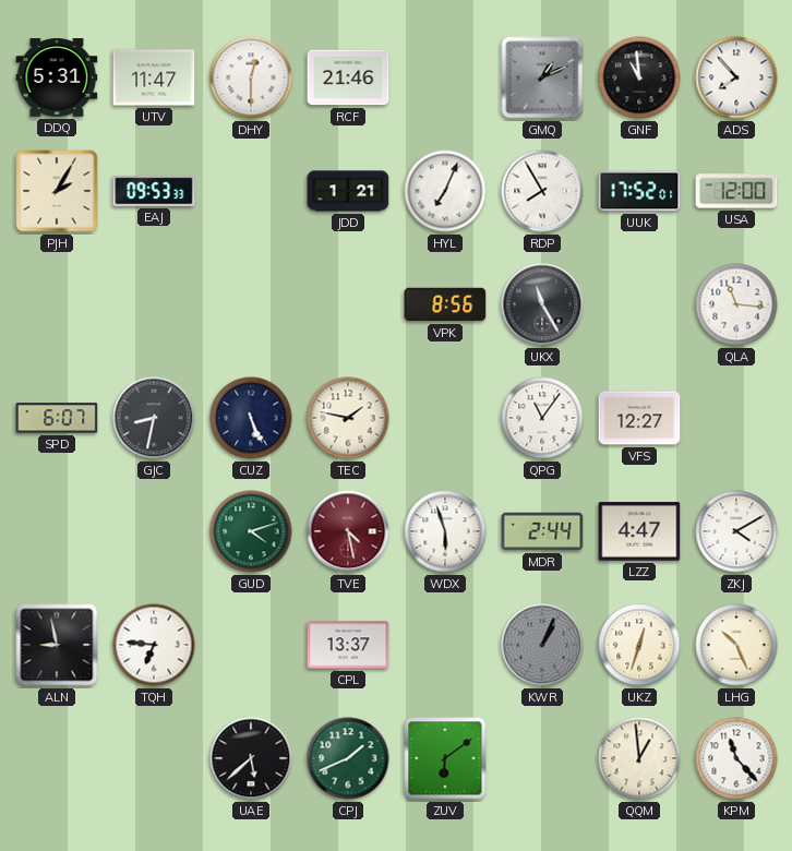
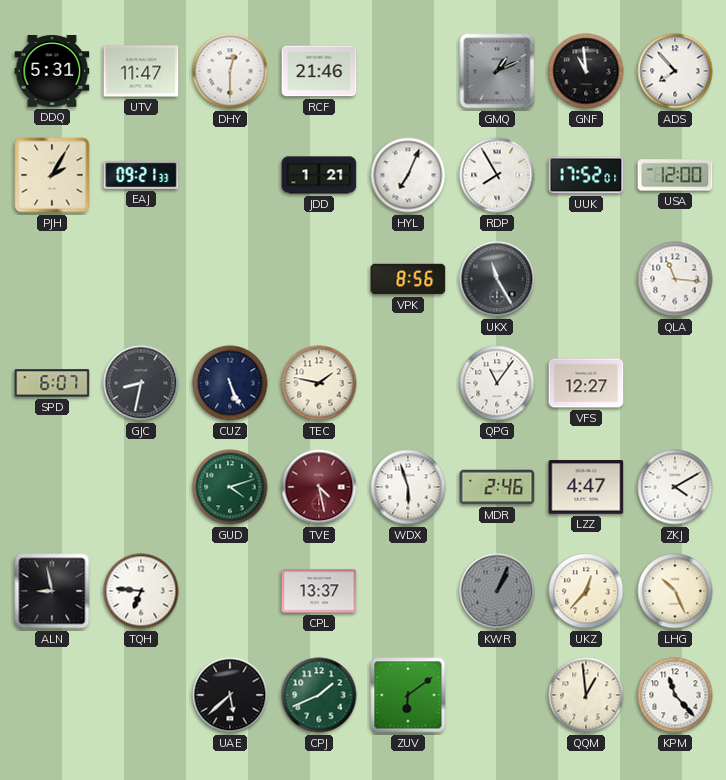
EAJ: 09:53 -> 09:21 (141, 175)
MDR: 2:44 -> 2:46 (497, 487)
UKZ: 12:33 -> 12:37 (586, 591)
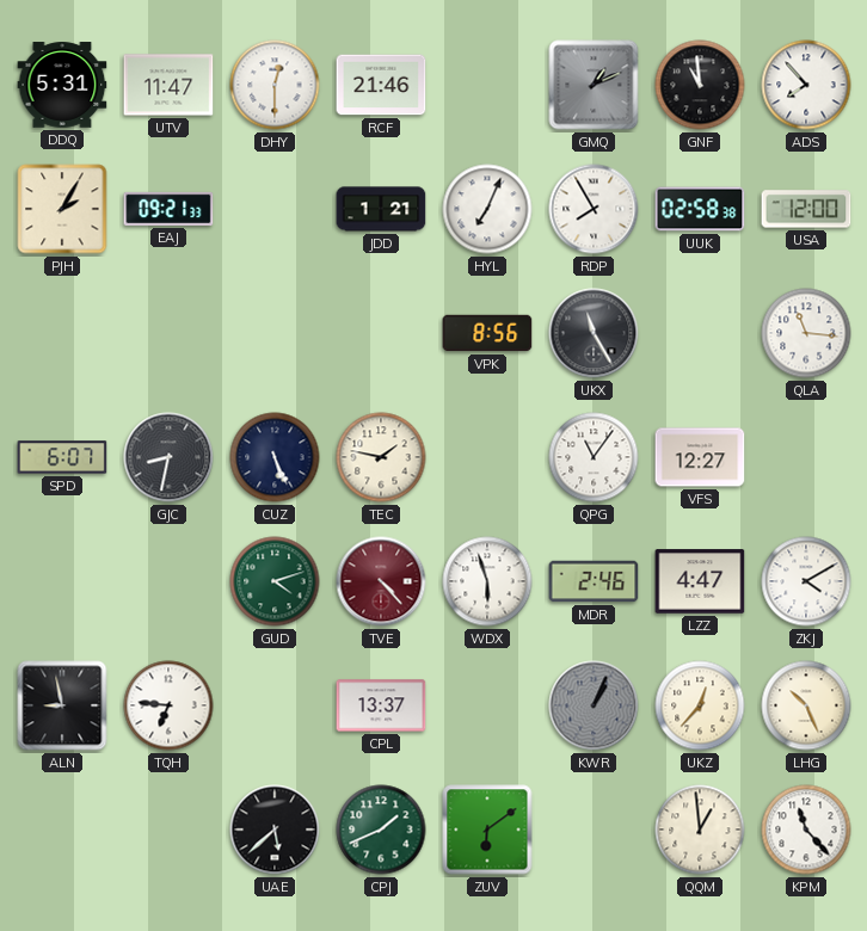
UUK: 17:52 -> 02:58 (700, 209)
TVE: 4:28 -> 4:23 (381, 581)
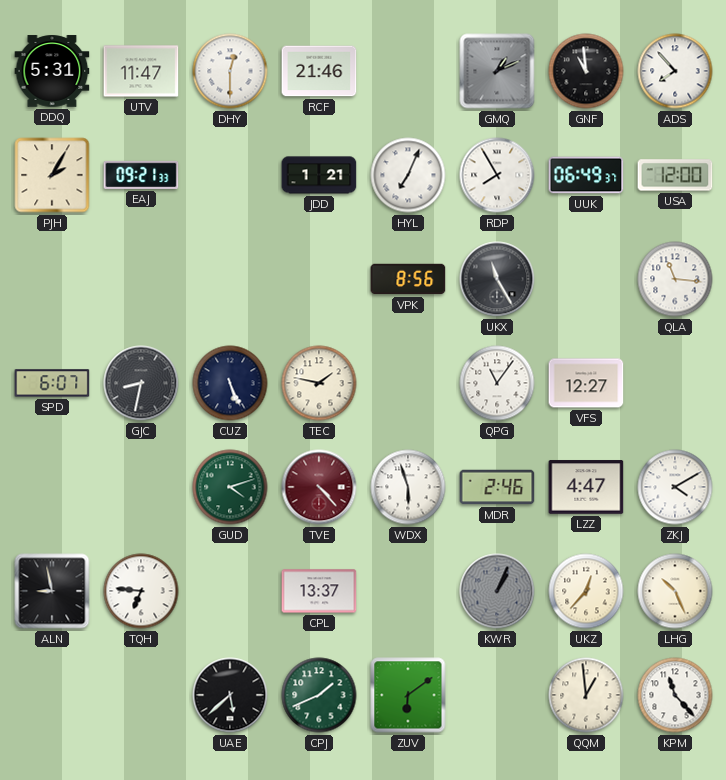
UUK: 02:58 -> 06:49 (586, 175)
